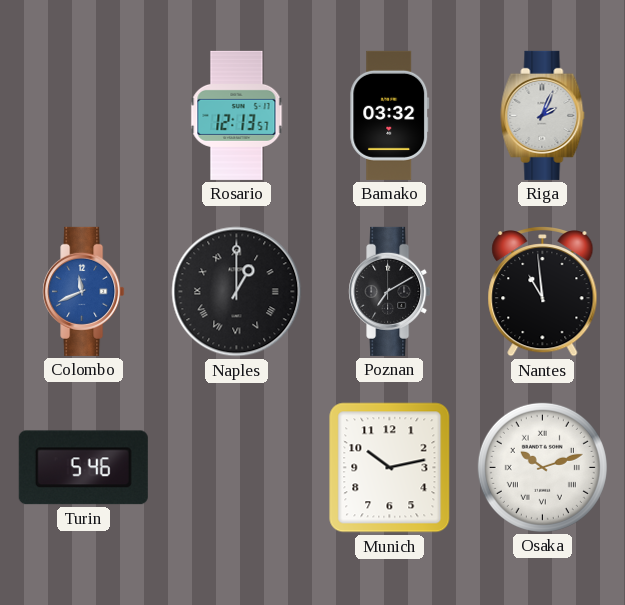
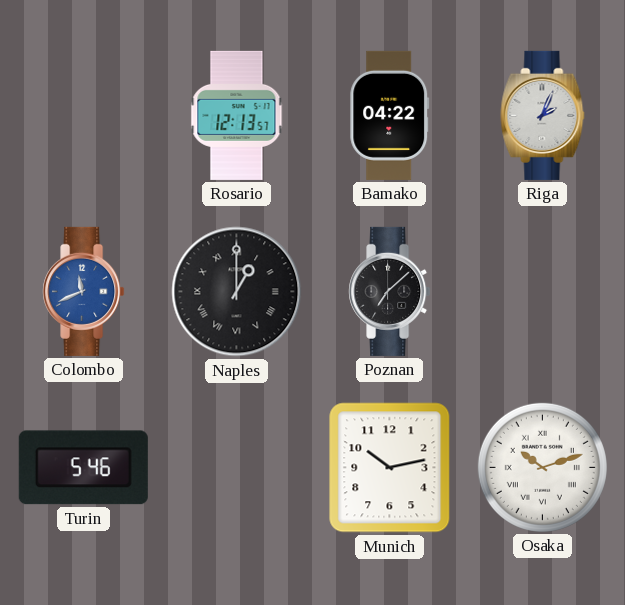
Bamako: 03:32 -> 04:22 (390, 115)
Poznan: 7:10 -> 7:08 (390, 291)
Nantes: 10:59 -> none (543, 292)
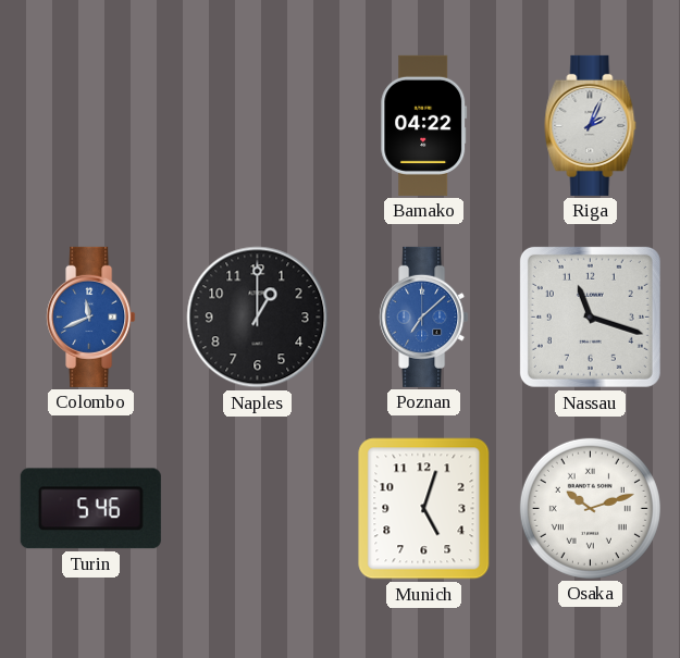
Rosario: 12:13 -> none (237, 115)
Naples numerals: Roman -> Arabic (258, 318)
Poznan dial: black -> blue (424, 316)
Nassau: none -> 11:18 (590, 316)
Munich: 10:13 -> 5:03 (424, 509)
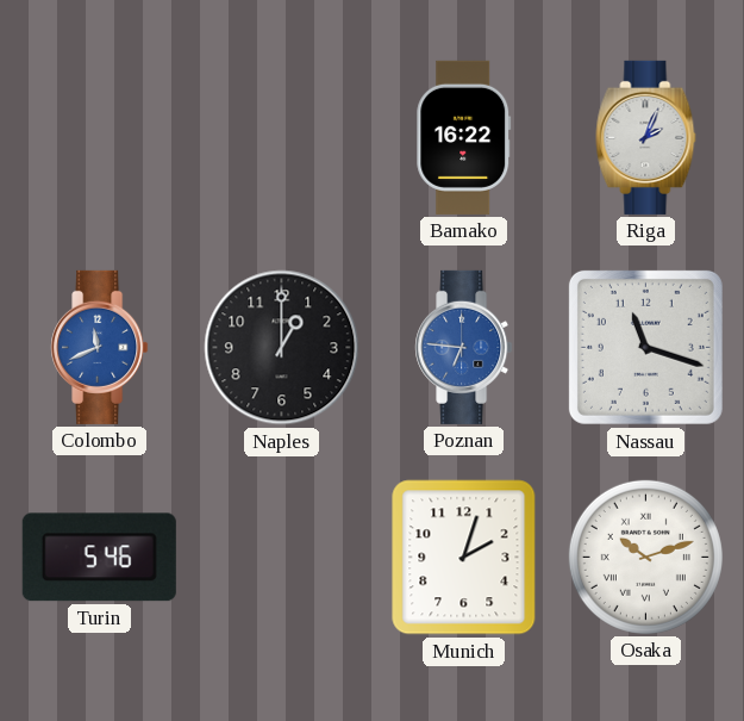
Bamako: 04:22 -> 16:22 (464, 137)
Poznan: 7:08 -> 6:46 (464, 347)
Munich: 5:03 -> 2:03 (464, 558)
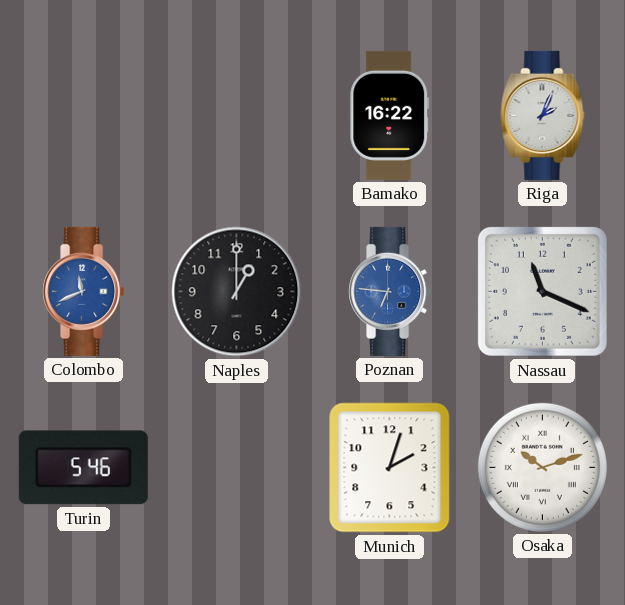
Nassau: 11:18 -> 11:19 (542, 291)
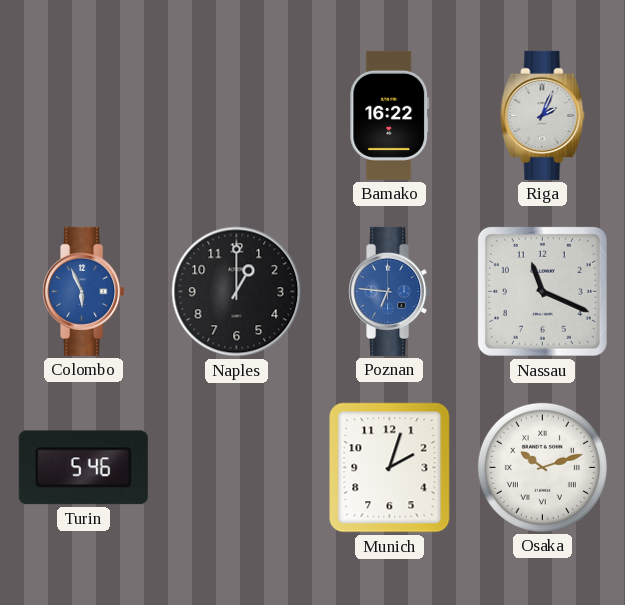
Colombo: 11:41 -> 5:56 (84, 291)
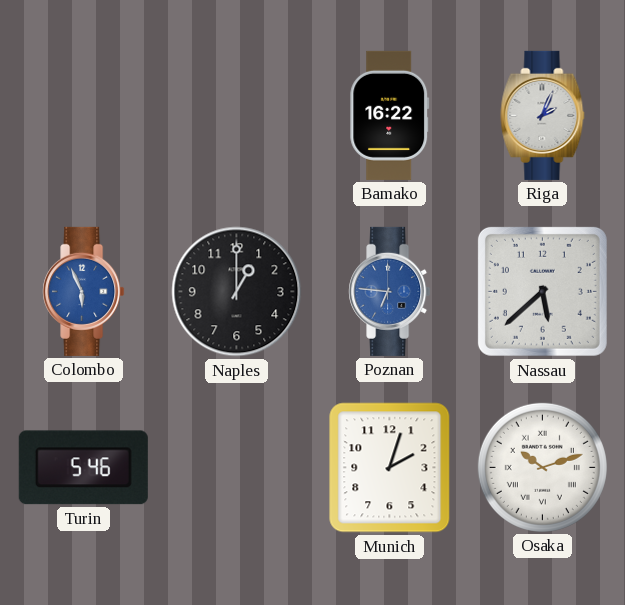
Nassau: 11:19 -> 5:38 (542, 291)
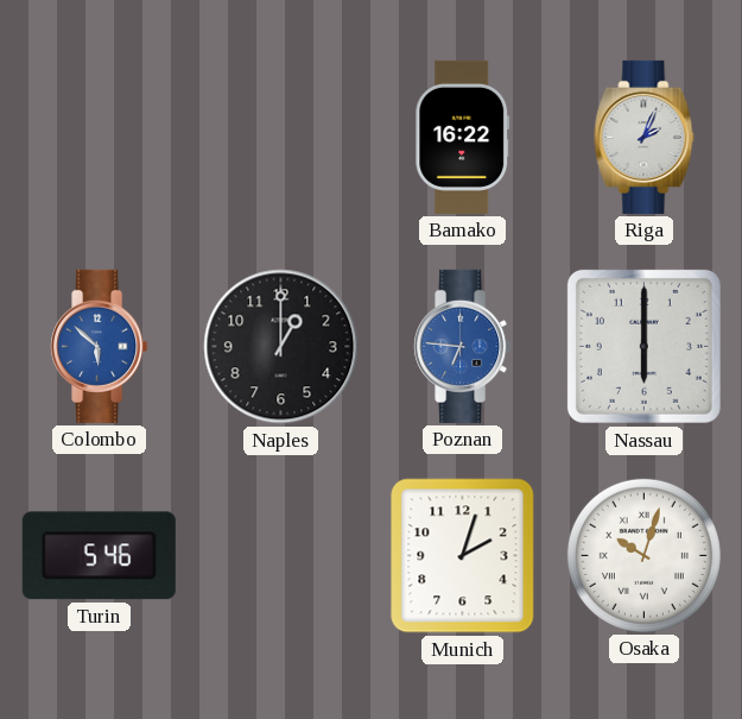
Colombo: 5:56 -> 5:52 (100, 346)
Nassau: 5:38 -> 6:00 (643, 346)
Osaka: 10:12 -> 10:03 (643, 555)
